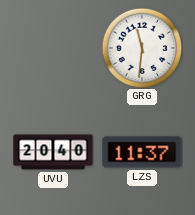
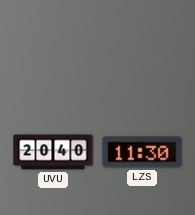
GRG: 11:31 -> none (141, 47)
LZS: 11:37 -> 11:30 (142, 152)
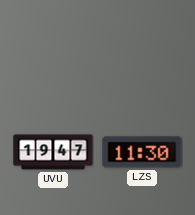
UVU: 20:40 -> 19:47 (53, 152)
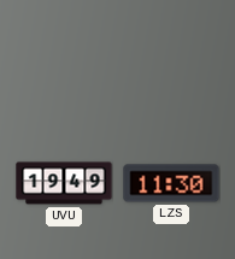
UVU: 19:47 -> 19:49 (64, 183)
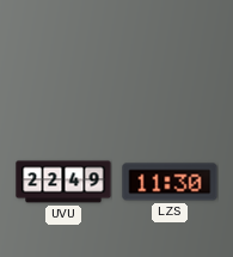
UVU: 19:49 -> 22:49 (63, 182)
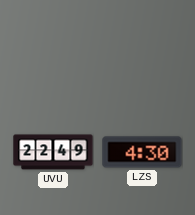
LZS: 11:30 -> 4:30 (142, 152)
